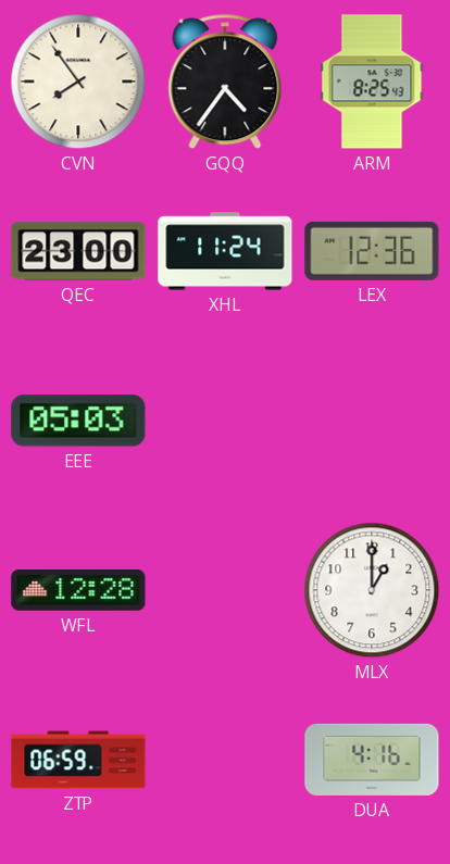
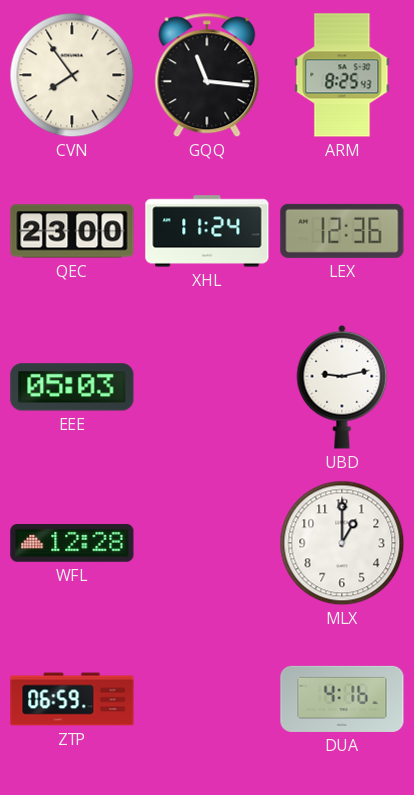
GQQ: 4:36 -> 11:16 (207, 75)
UBD: none -> 9:13 (342, 387)
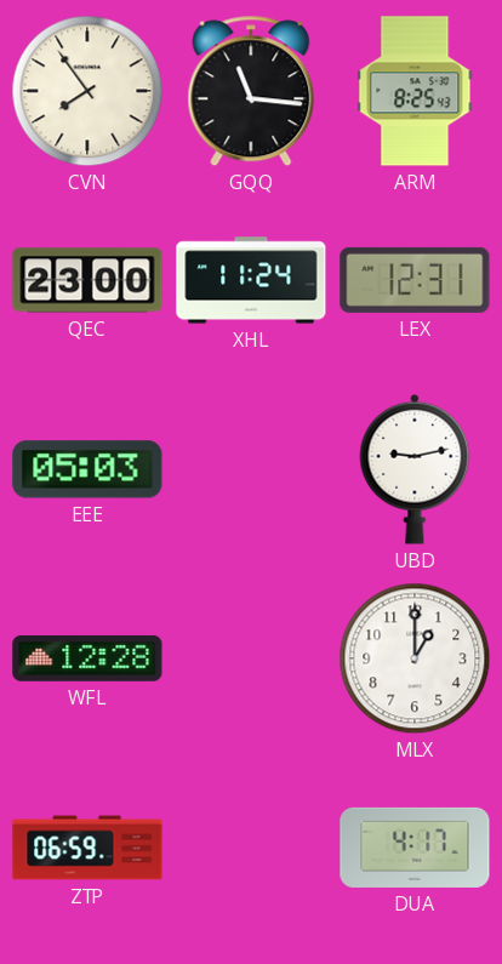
LEX: 12:36 -> 12:31 (415, 280)
DUA: 4:16 -> 4:17 (415, 848)
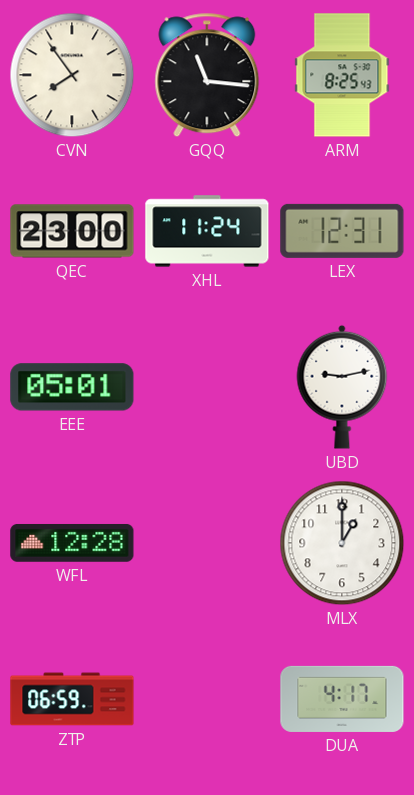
EEE: 05:03 -> 05:01 (72, 387)
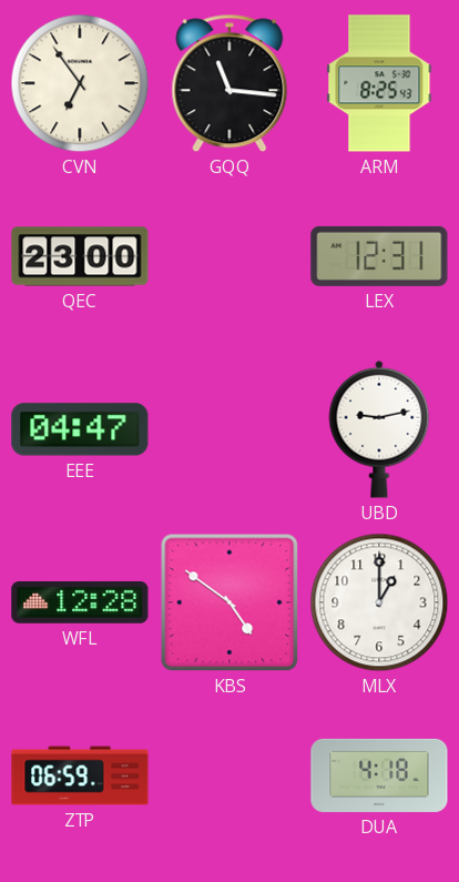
CVN: 7:54 -> 6:54 (80, 83)
XHL: 11:24 -> none (207, 231)
EEE: 05:01 -> 04:47 (80, 429)
KBS: none -> 4:51 (229, 602)
DUA: 4:17 -> 4:18 (379, 775)
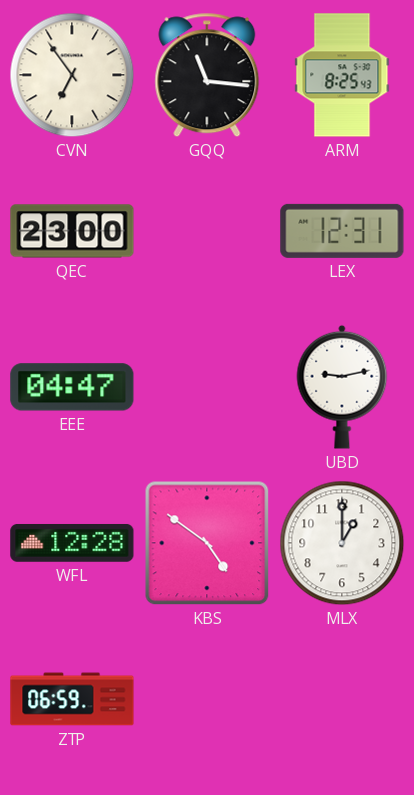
DUA: 4:18 -> none (379, 775)
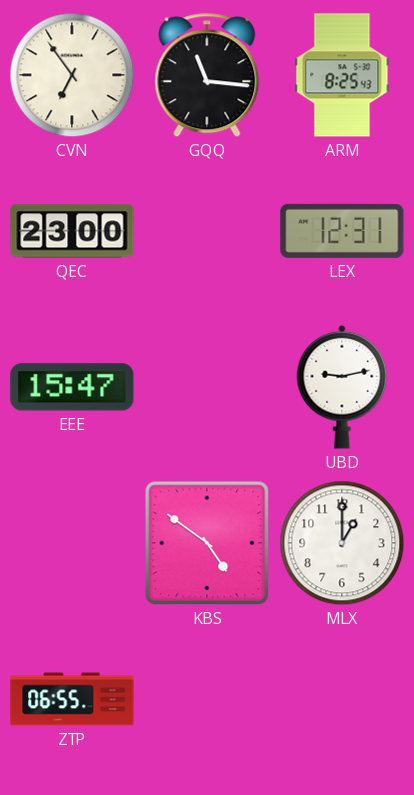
EEE: 04:47 -> 15:47 (72, 387)
WFL: 12:28 -> none (72, 543)
ZTP: 06:59 -> 06:55 (72, 699)
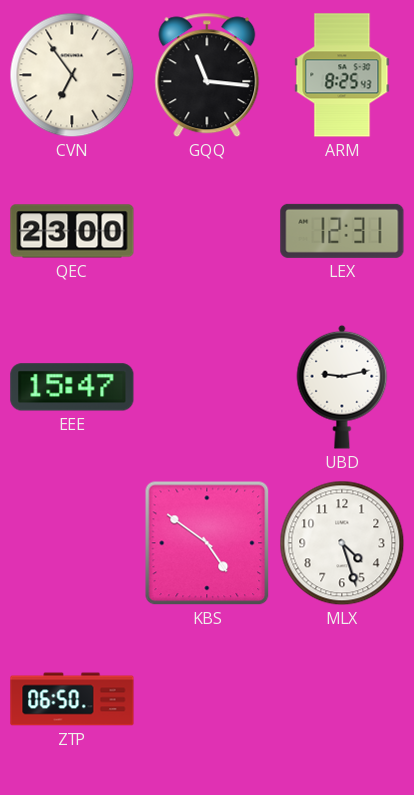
MLX: 1:00 -> 4:27 (342, 543)
ZTP: 06:55 -> 06:50 (72, 699)
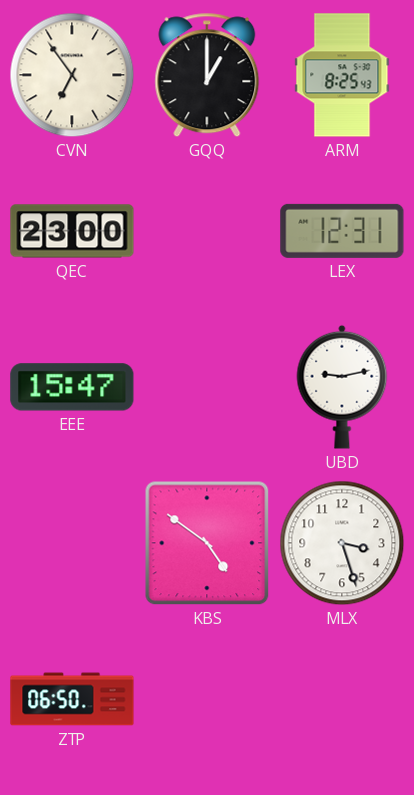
GQQ: 11:16 -> 1:00 (207, 75)
MLX: 4:27 -> 3:27 (342, 543)
